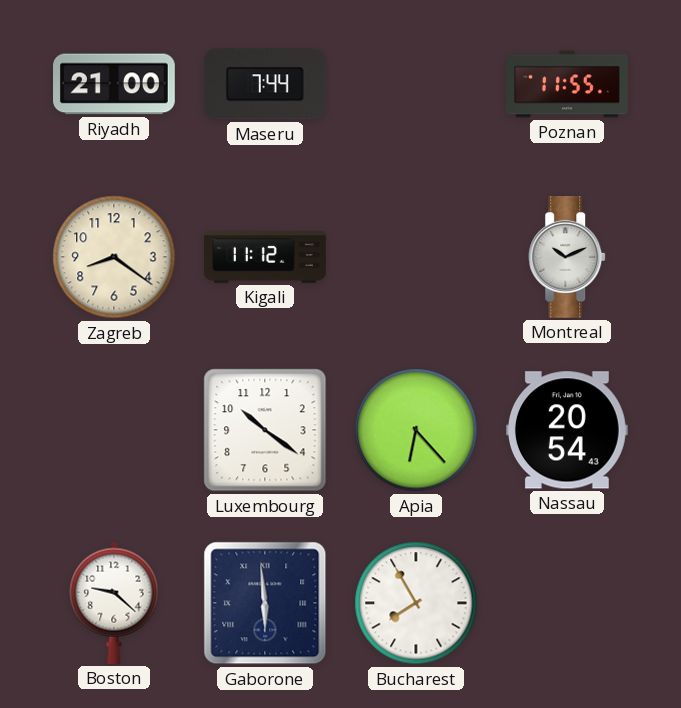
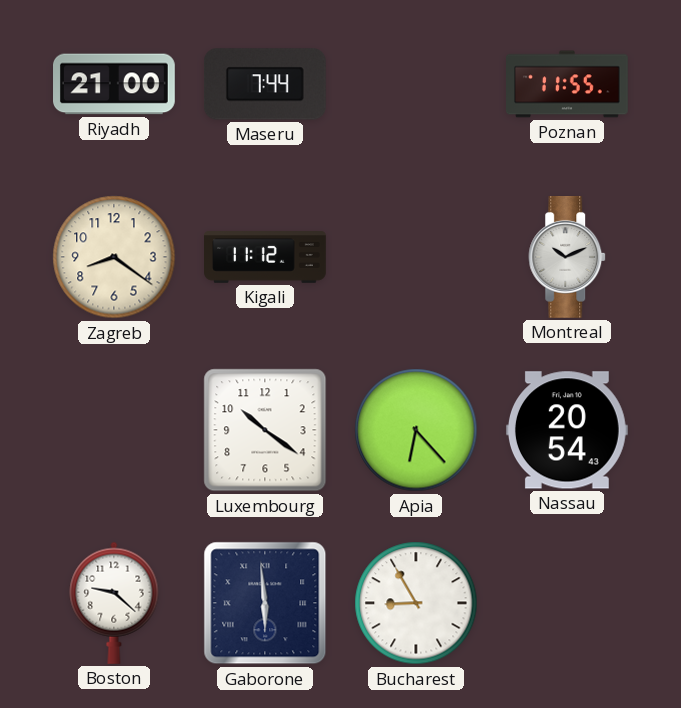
Bucharest: 7:55 -> 8:55 (416, 603)
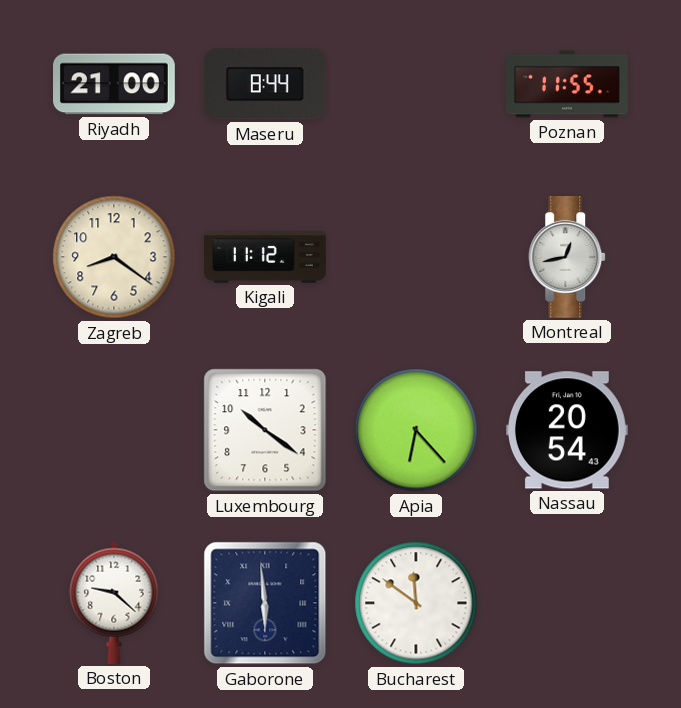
Maseru: 7:44 -> 8:44 (265, 84)
Montreal: 10:11 -> 12:43 (568, 258)
Bucharest: 8:55 -> 11:51 (416, 603)
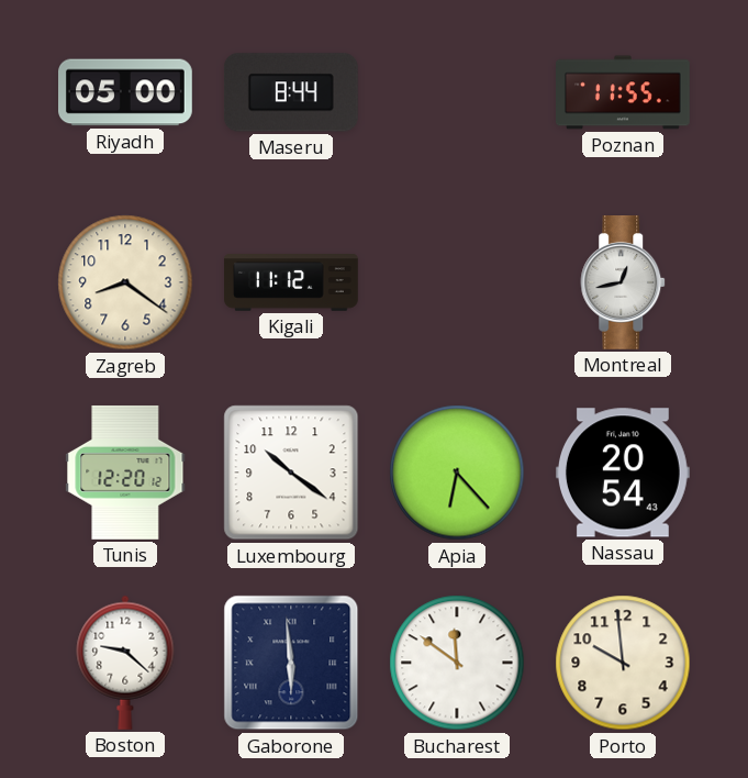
Riyadh: 21:00 -> 05:00 (126, 92)
Tunis: none -> 12:20 (125, 473)
Porto: none -> 9:59 (623, 663)
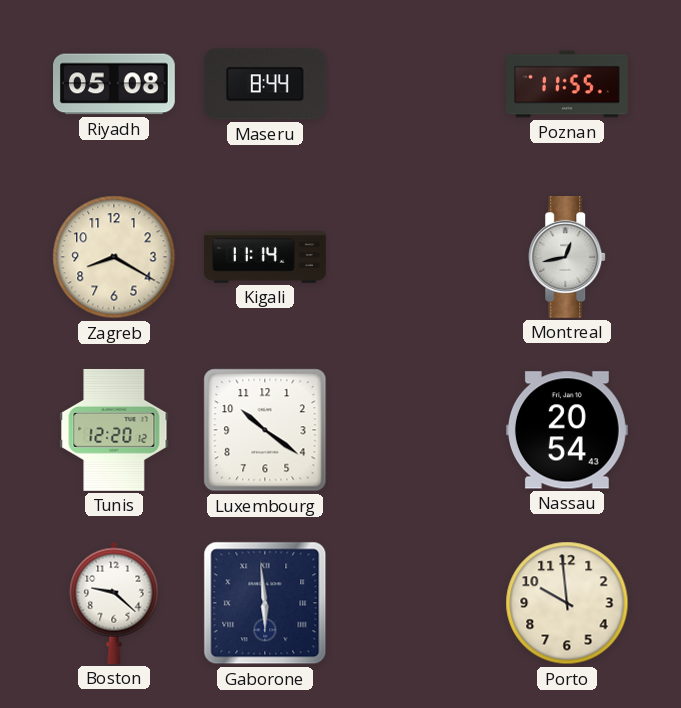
Riyadh: 05:00 -> 05:08 (115, 84)
Zagreb: 8:21 -> 8:20 (114, 257)
Kigali: 11:12 -> 11:14 (265, 258)
Apia: 6:23 -> none (457, 473)
Bucharest: 11:51 -> none (457, 663)
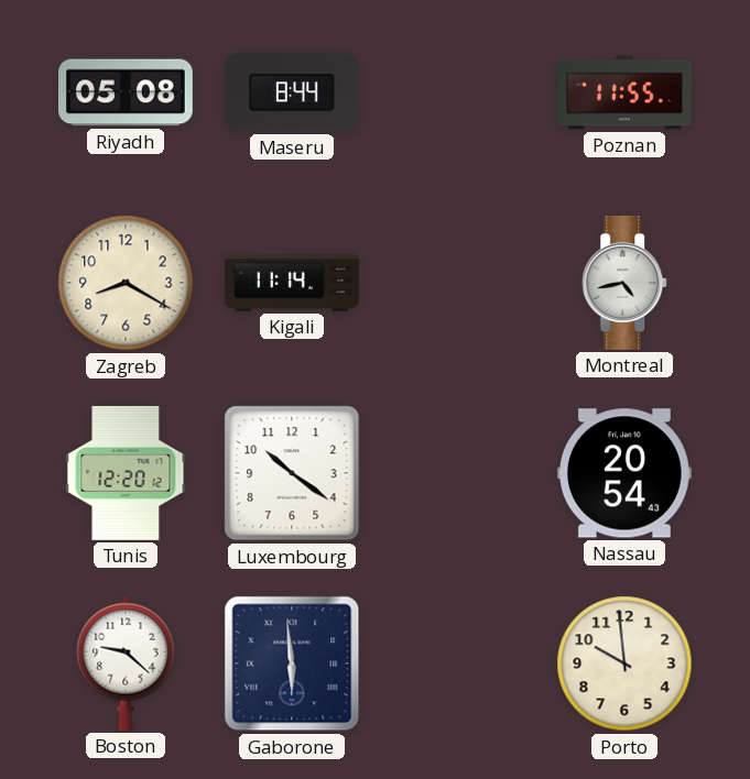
Montreal: 12:43 -> 4:43 (626, 284)
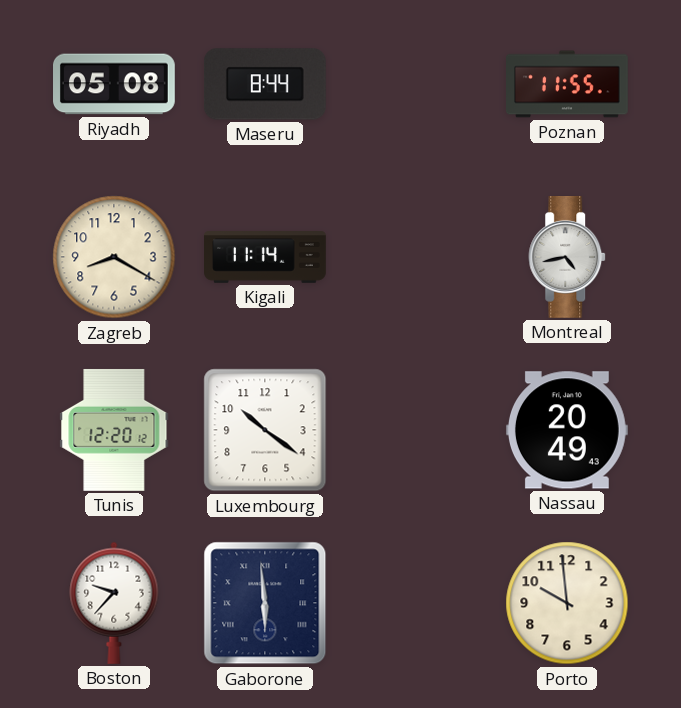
Nassau: 20:54 -> 20:49 (567, 430)
Boston: 9:22 -> 9:37 (114, 603)
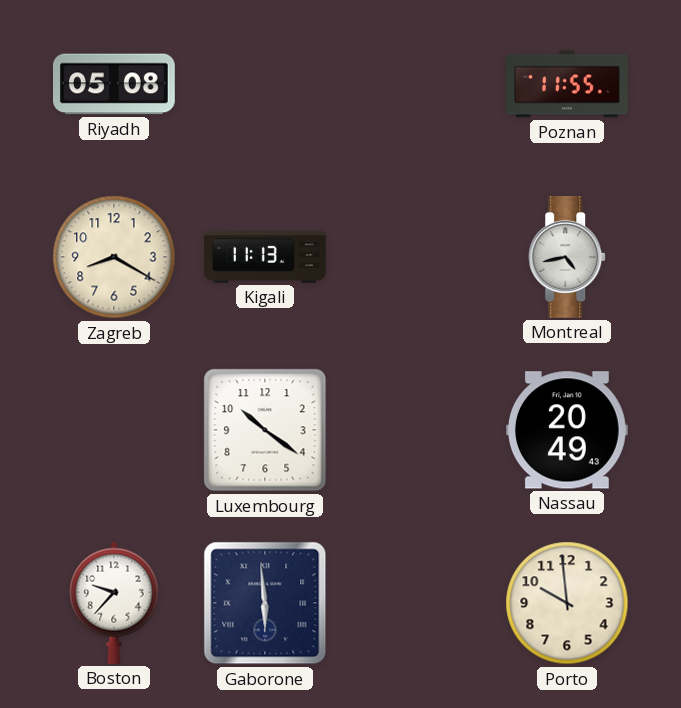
Maseru: 8:44 -> none (265, 84)
Kigali: 11:14 -> 11:13 (265, 258)
Tunis: 12:20 -> none (114, 430)
